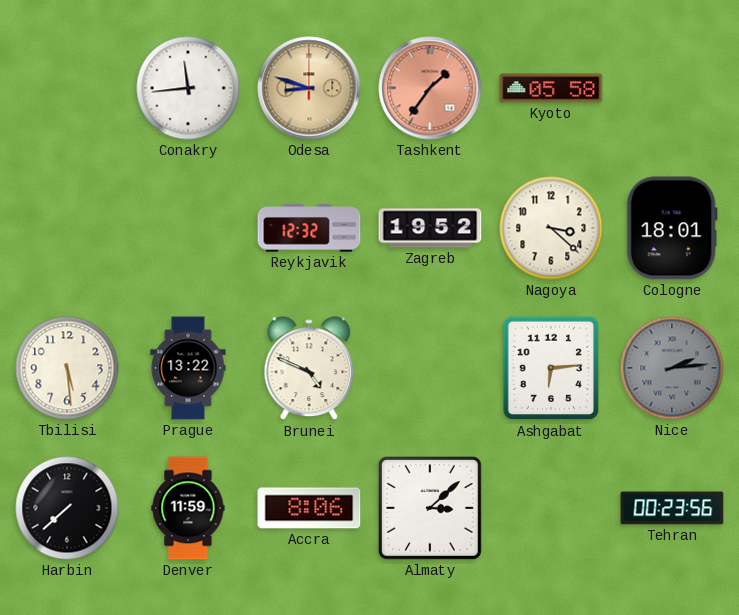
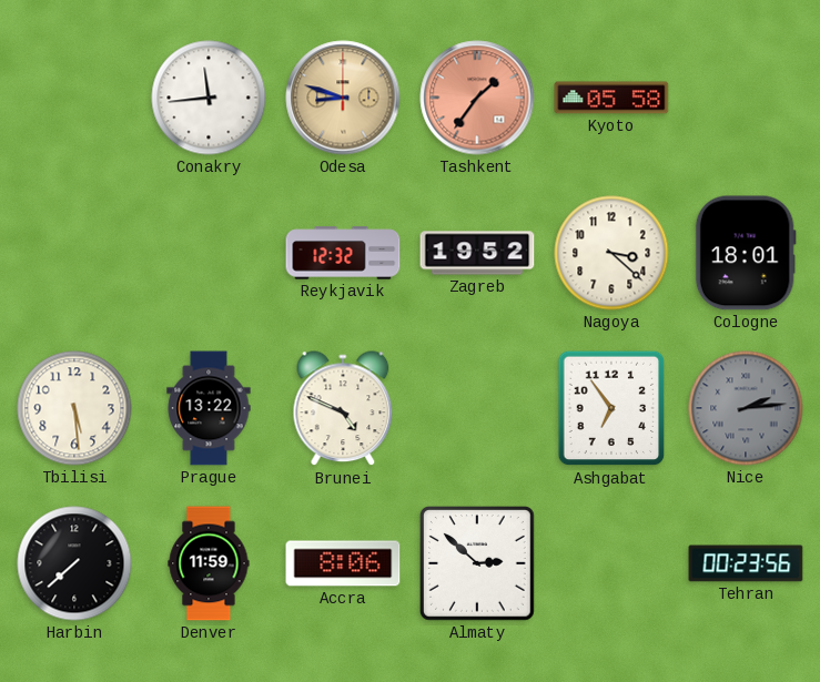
Ashgabat: 6:14 -> 6:54 (611, 408)
Almaty: 3:08 -> 2:52 (478, 564)
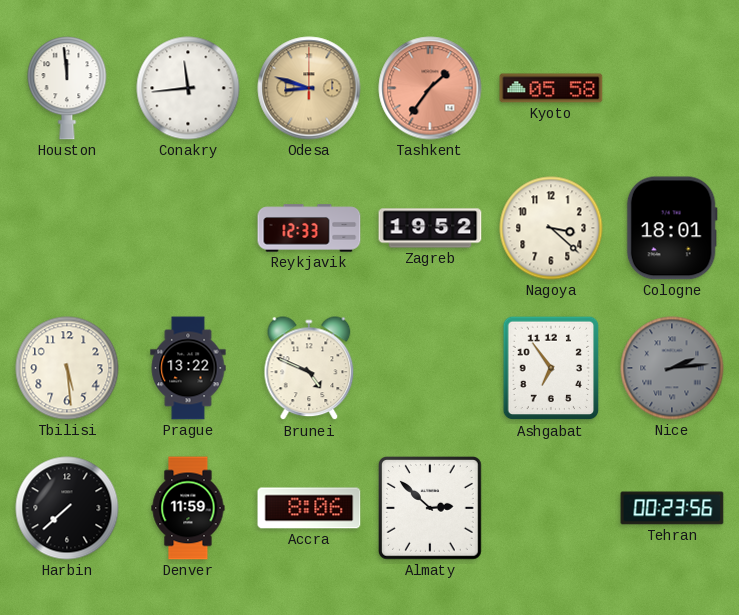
Houston: none -> 11:59 (67, 88)
Reykjavik: 12:32 -> 12:33 (309, 228)
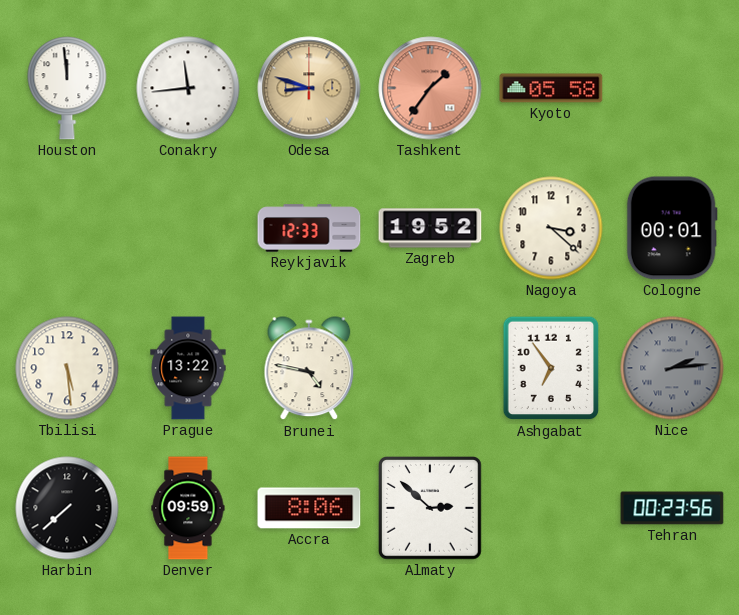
Cologne: 18:01 -> 00:01 (672, 228)
Brunei: 4:49 -> 4:47 (309, 369)
Denver: 11:59 -> 09:59 (188, 508)
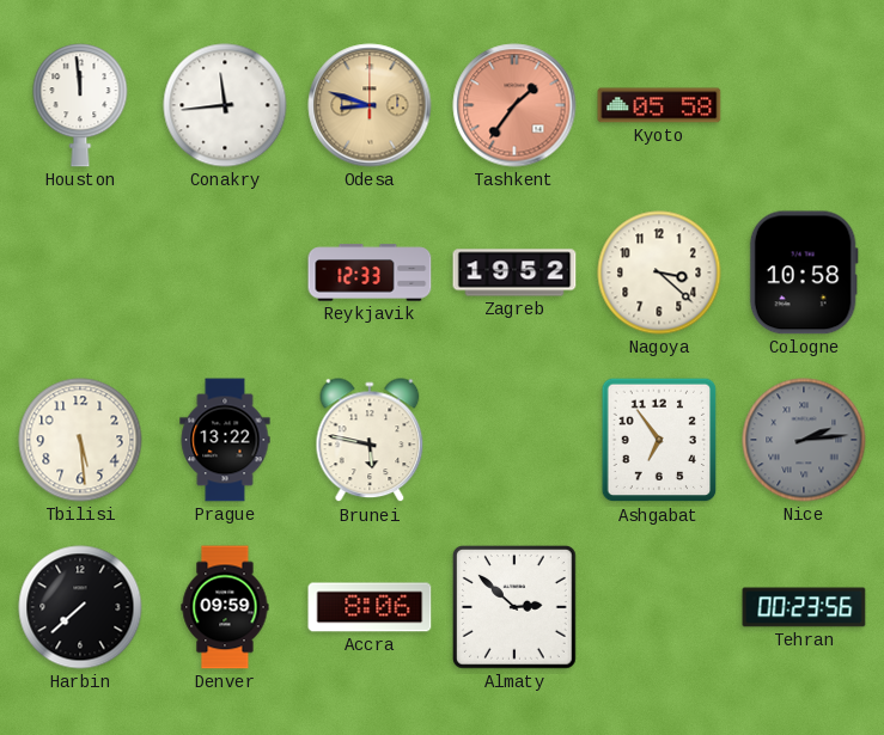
Cologne: 00:01 -> 10:58 (804, 272)
Brunei: 4:47 -> 5:47 (370, 441)
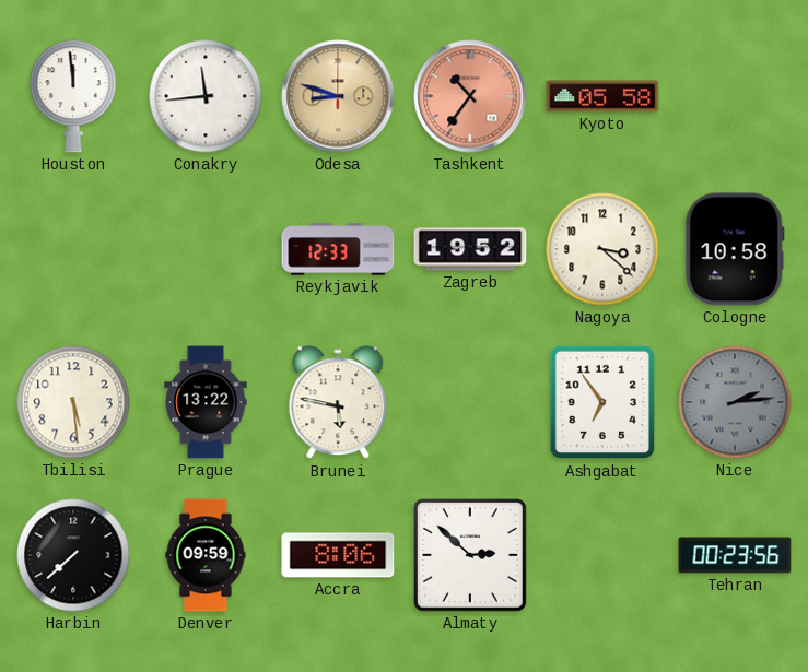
Tashkent: 1:36 -> 10:36 (470, 96)
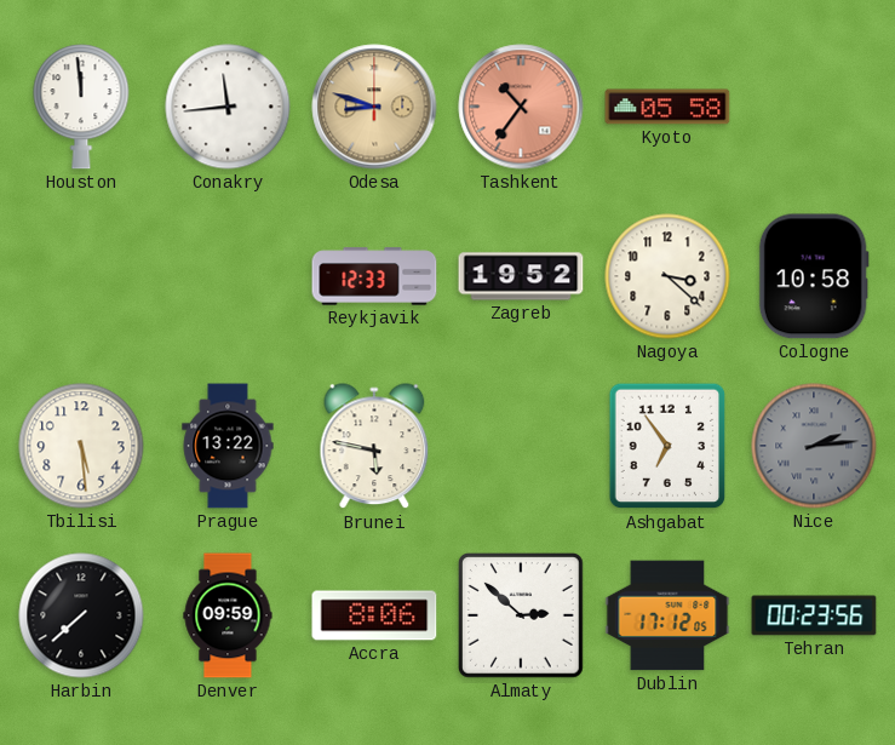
Dublin: none -> 17:12 (667, 615)
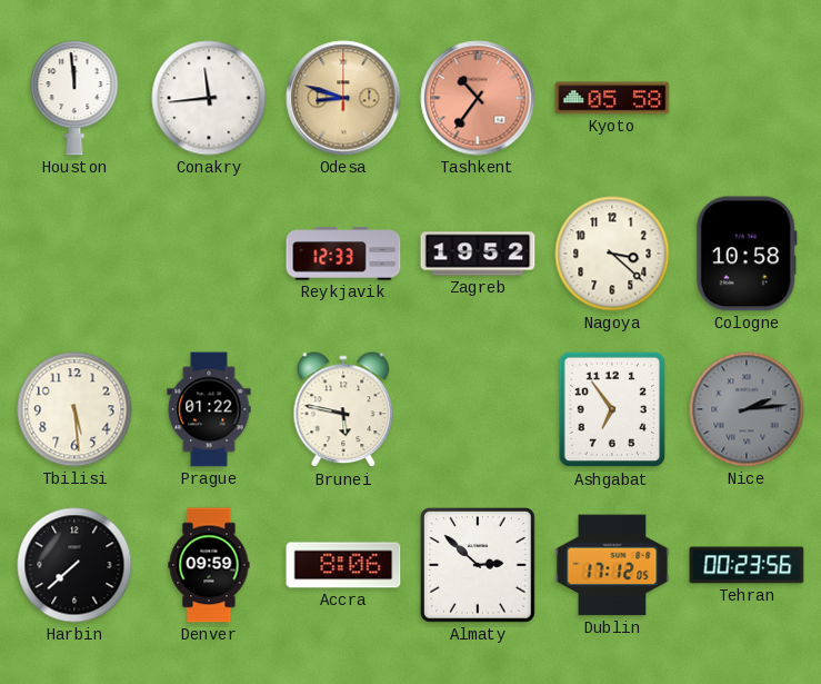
Prague: 13:22 -> 01:22 (209, 409)
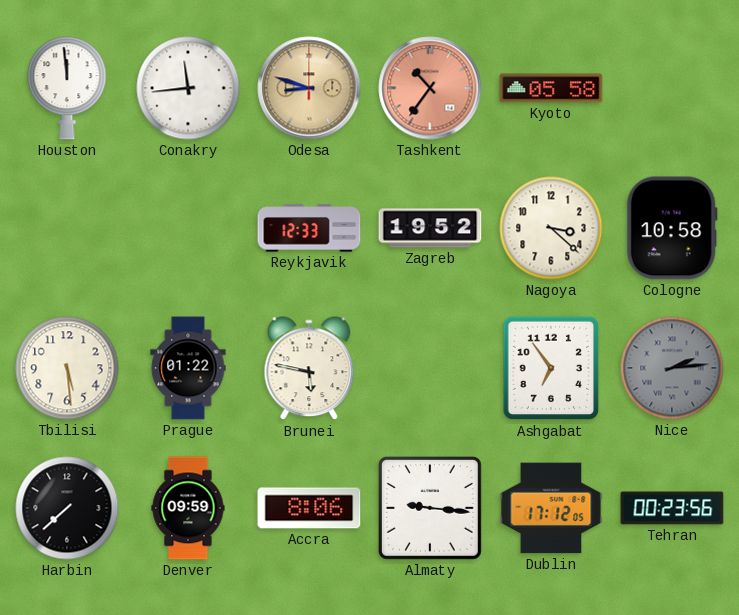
Almaty: 2:52 -> 9:16 (431, 509)
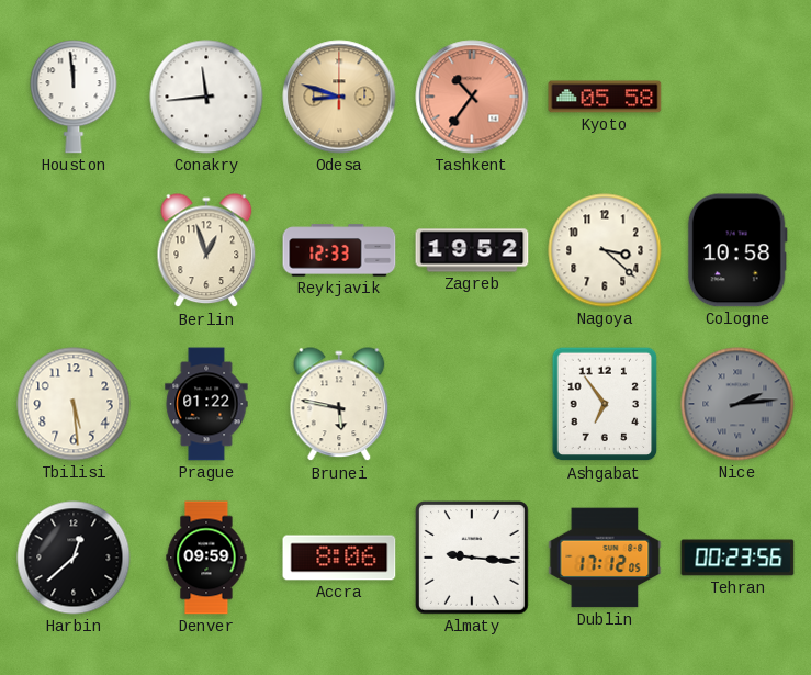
Berlin: none -> 12:57 (206, 251)
Harbin: 7:38 -> 12:38 (74, 558)
